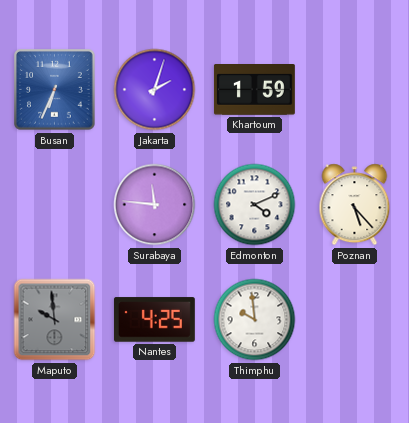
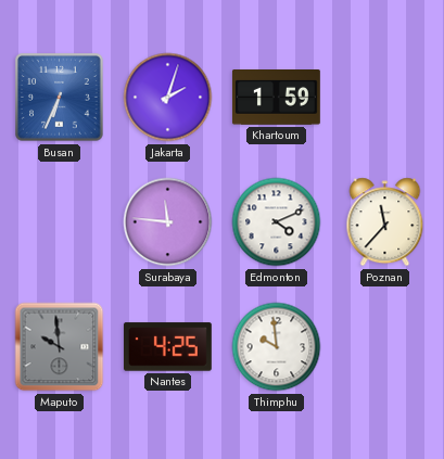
Poznan: 5:23 -> 11:37 (385, 222)
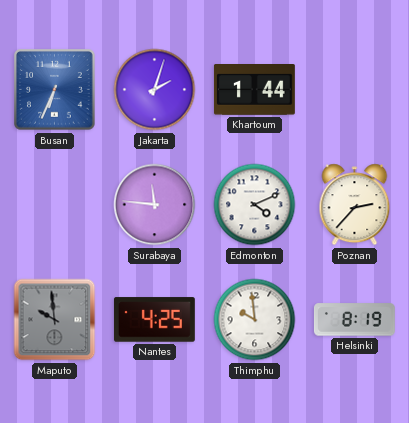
Khartoum: 1:59 -> 1:44 (254, 90)
Poznan: 11:37 -> 2:37 (355, 205)
Helsinki: none -> 8:19 (354, 320)
